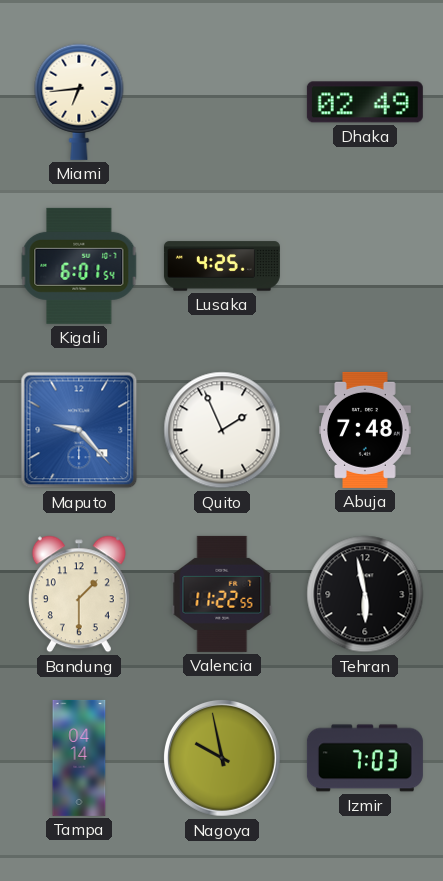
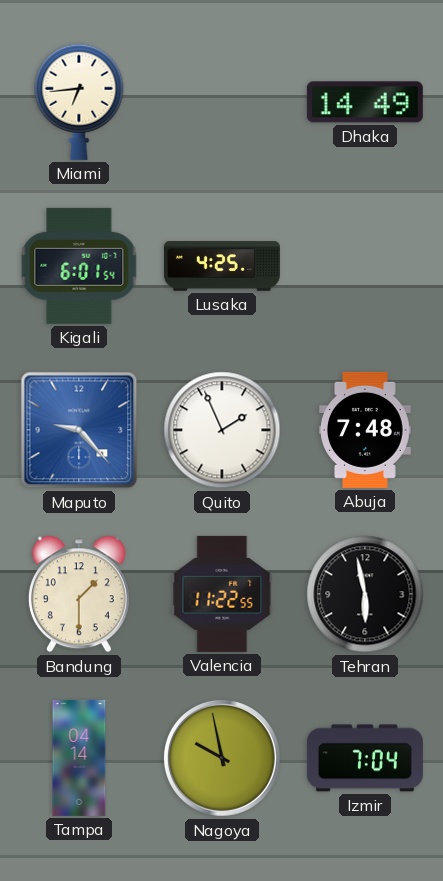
Dhaka: 02:49 -> 14:49 (365, 102)
Izmir: 7:03 -> 7:04 (365, 758)
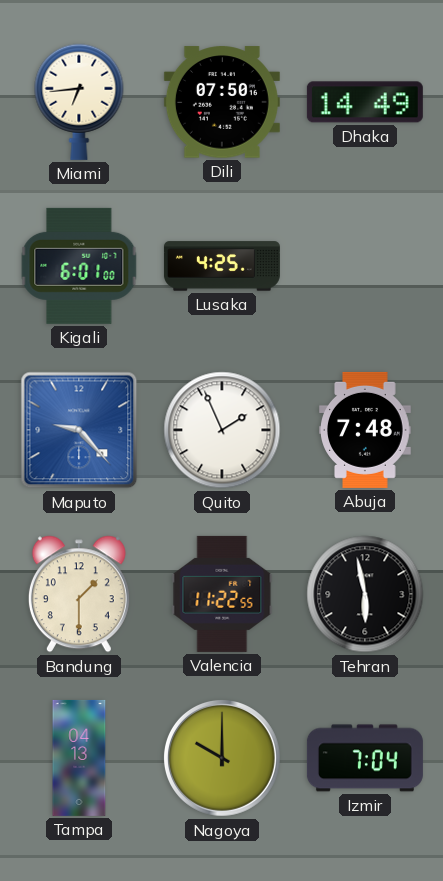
Dili: none -> 07:50 (222, 102)
Kigali: 6:01:54 -> 6:01:00 (79, 266)
Tampa: 04:14 -> 04:13 (79, 758)
Nagoya: 9:58 -> 10:00 (222, 758)
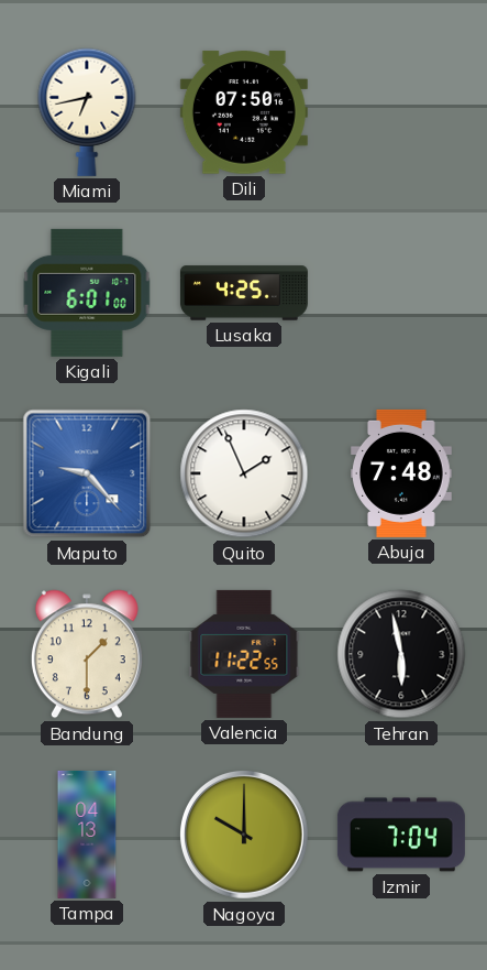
Miami: 6:44 -> 6:43 (87, 112)
Dhaka: 14:49 -> none (365, 102)
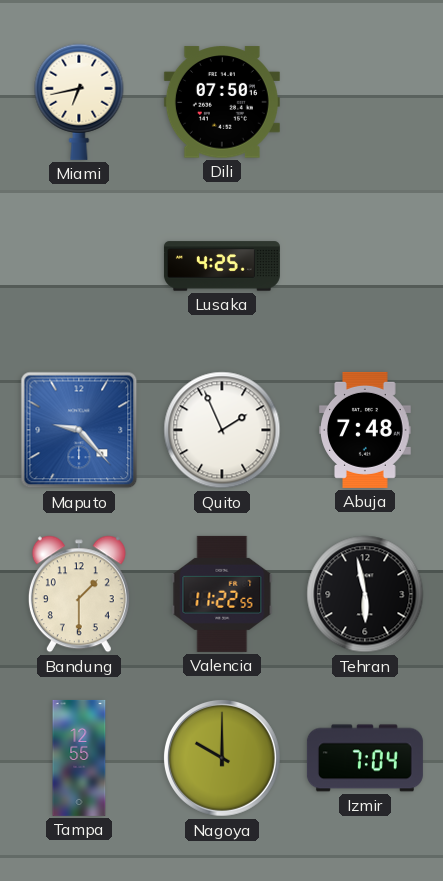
Kigali: 6:01 -> none (87, 293)
Tampa: 04:13 -> 12:55 (79, 758)
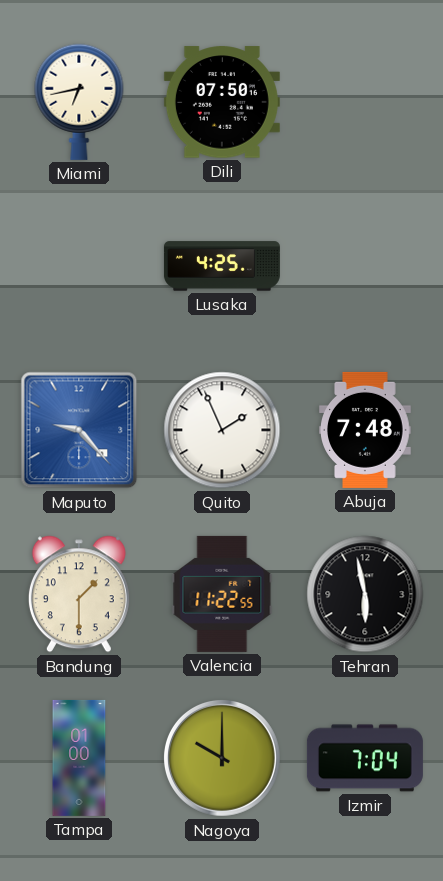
Tampa: 12:55 -> 01:00 (79, 758)
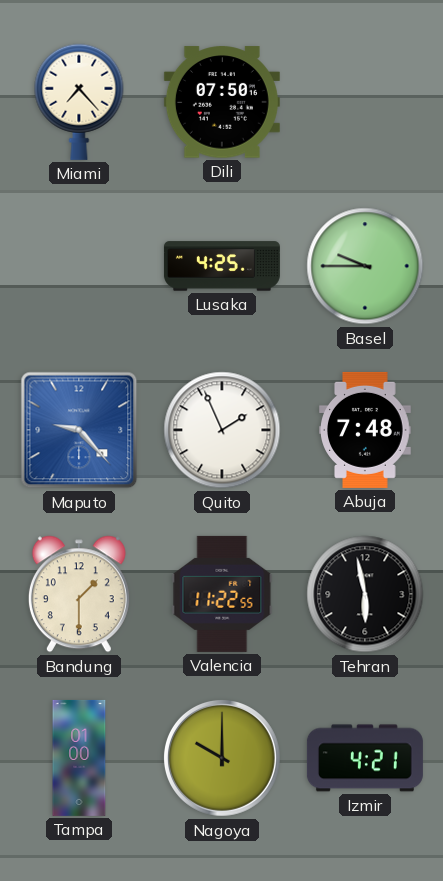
Miami: 6:43 -> 7:23 (79, 102)
Basel: none -> 9:45 (365, 266)
Izmir: 7:04 -> 4:21 (365, 758)
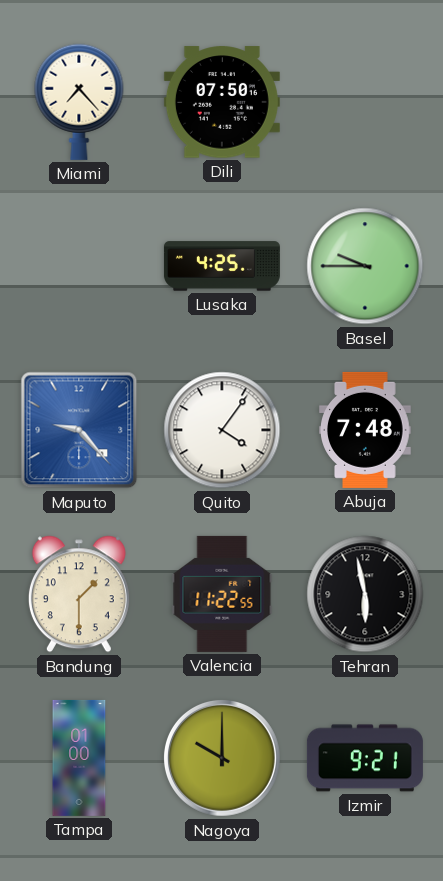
Quito: 1:56 -> 4:06 (222, 430)
Izmir: 4:21 -> 9:21 (365, 758)
